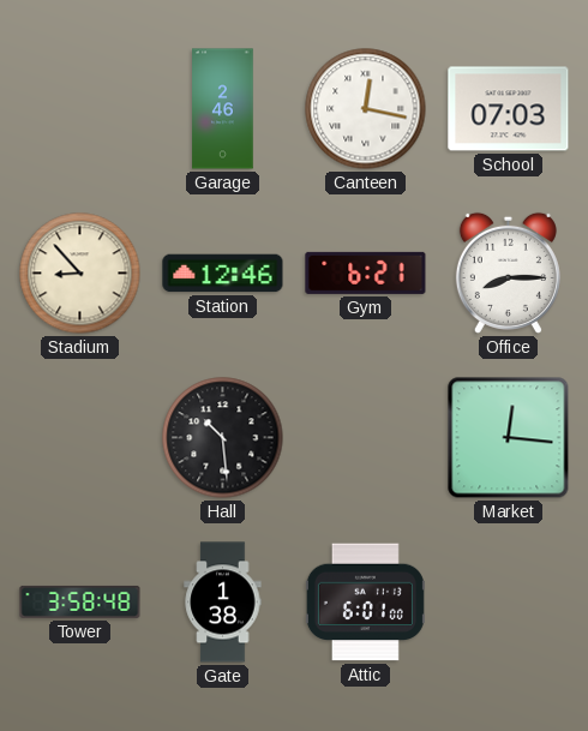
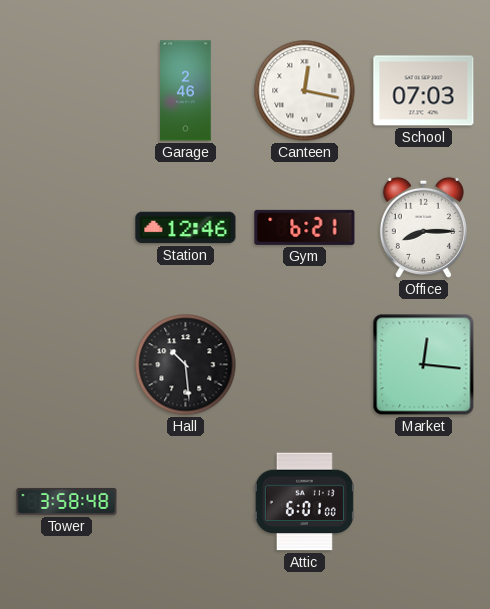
Stadium: 8:53 -> none (80, 274)
Gate: 1:38 -> none (223, 603)
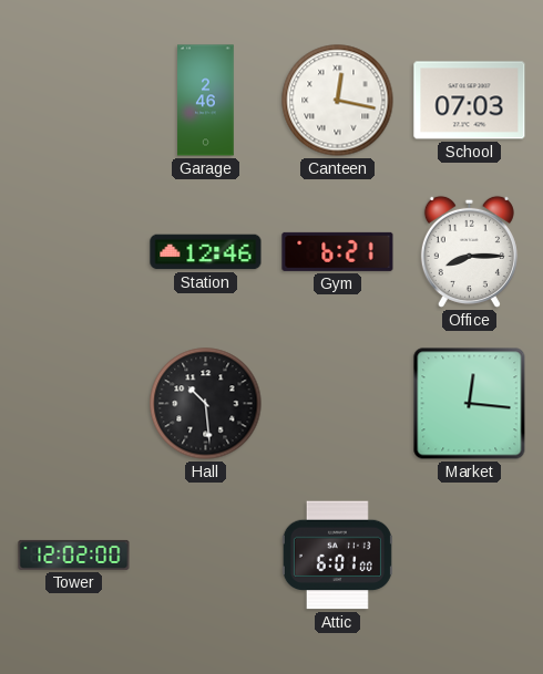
Tower: 3:58 -> 12:02 (74, 554)
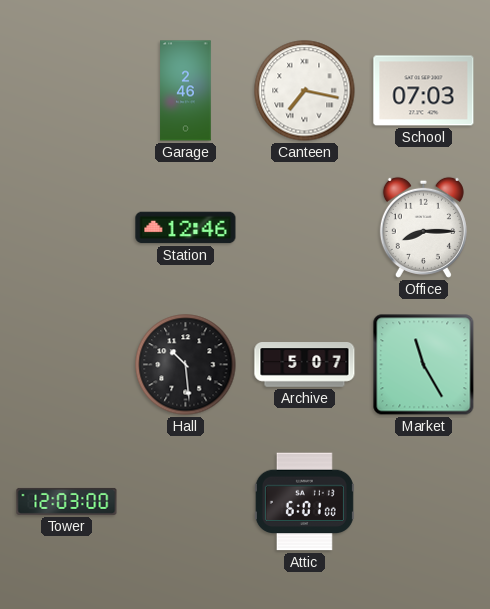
Canteen: 12:17 -> 7:17 (305, 91)
Gym: 6:21 -> none (338, 251)
Archive: none -> 5:07 (305, 365)
Market: 12:16 -> 11:25 (424, 365)
Tower: 12:02 -> 12:03 (67, 501)
